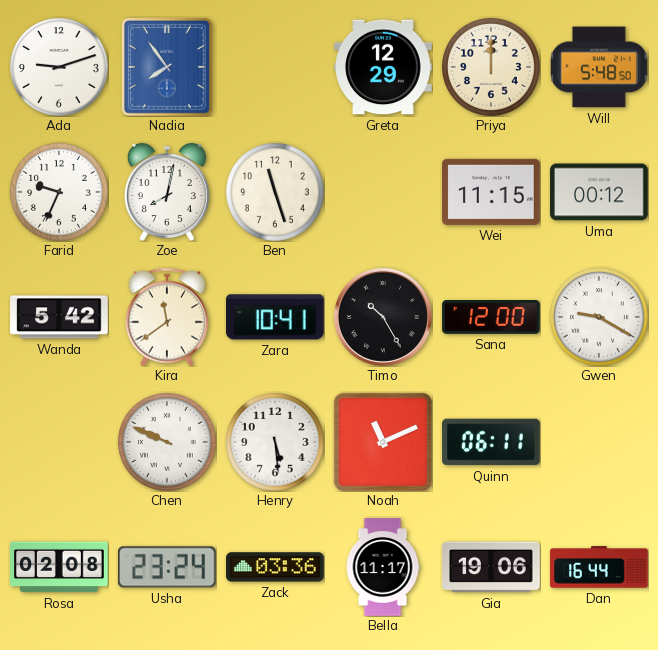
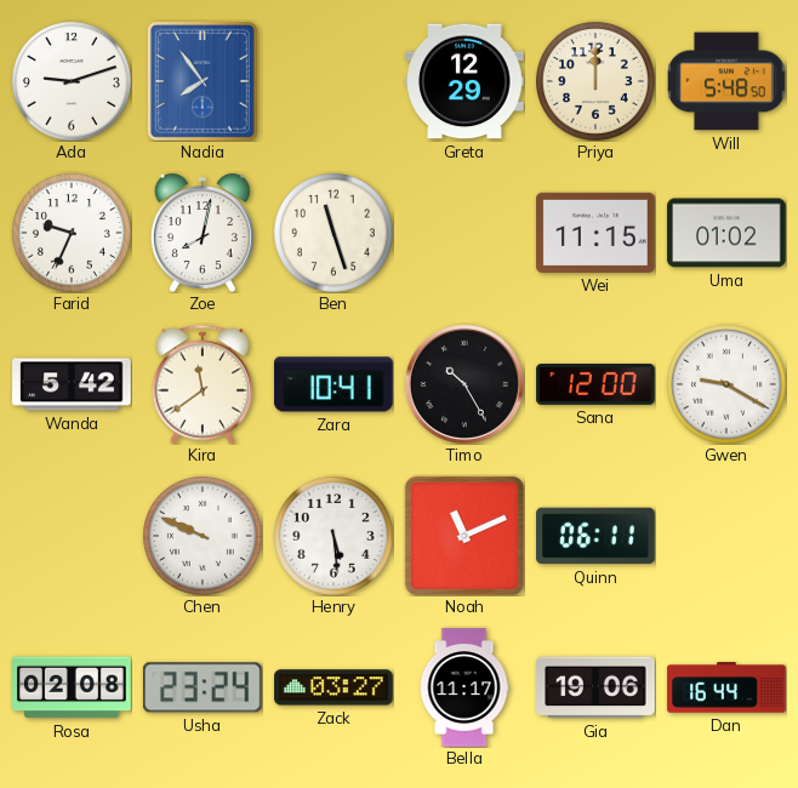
Uma: 00:12 -> 01:02 (726, 233)
Zack: 03:36 -> 03:27 (334, 687)
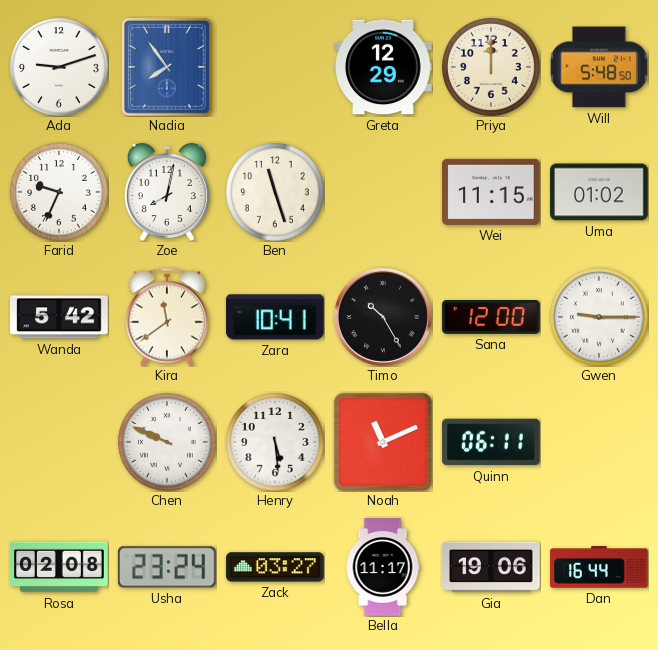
Gwen: 9:20 -> 9:15 (600, 318)
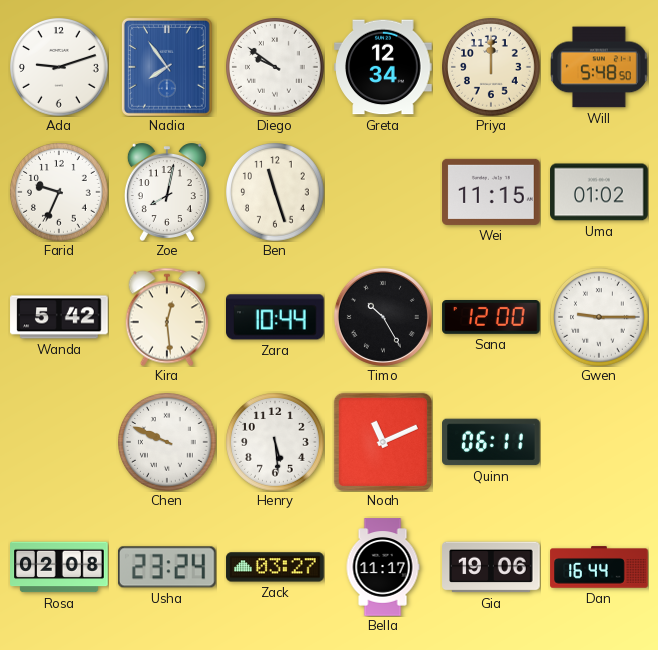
Diego: none -> 9:51 (276, 68)
Greta: 12:29 -> 12:34 (383, 67)
Kira: 11:39 -> 12:29 (167, 317)
Zara: 10:41 -> 10:44 (275, 317)
